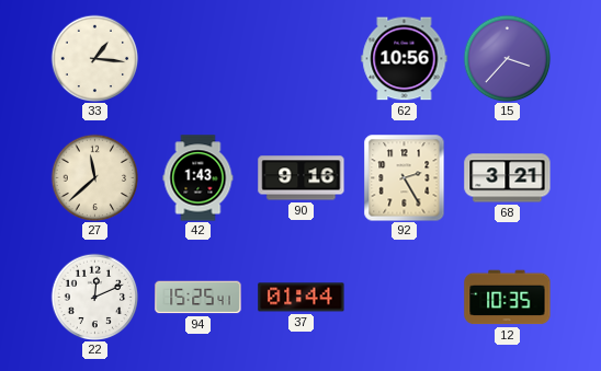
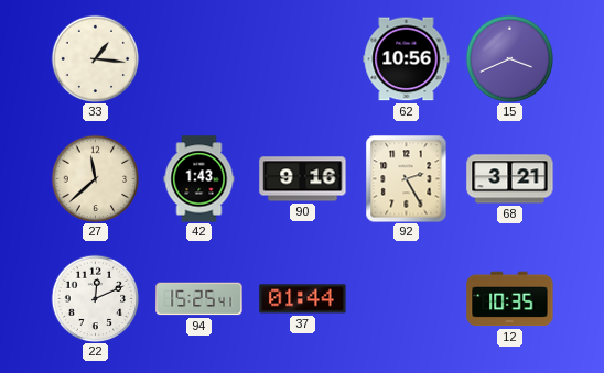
15: 3:37 -> 3:41 (509, 58)
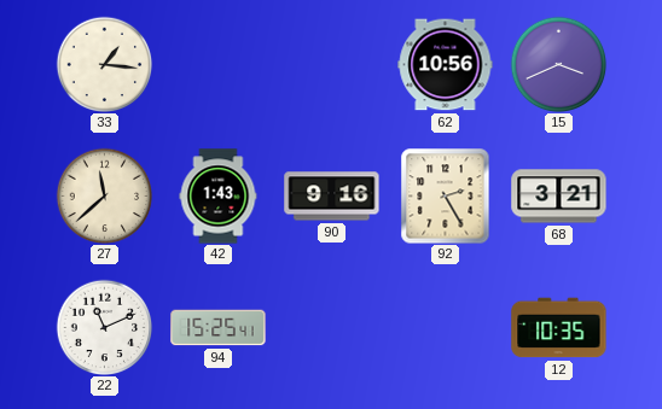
22: 12:11 -> 11:11 (104, 327)
37: 01:44 -> none (303, 299)
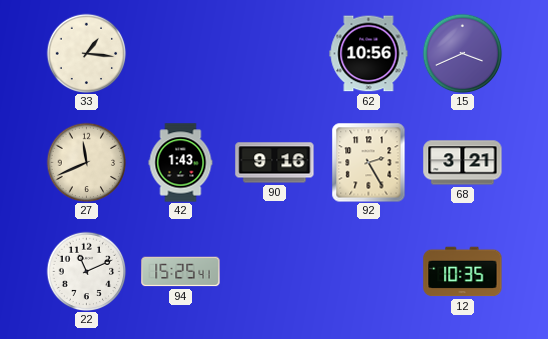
27: 11:38 -> 11:41 (86, 162)
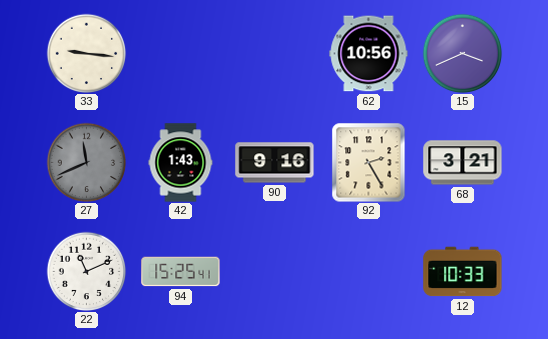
33: 1:16 -> 9:16 (86, 53)
27 dial: cream -> grey (86, 162)
12: 10:35 -> 10:33 (463, 272)
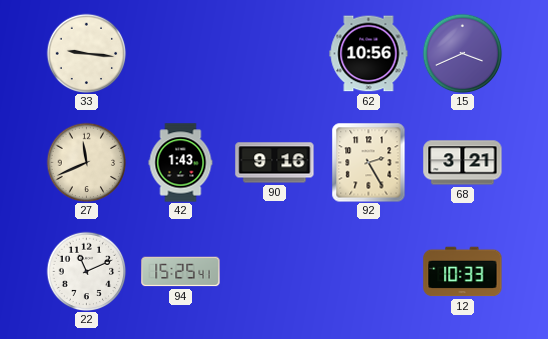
27 dial: grey -> cream (86, 162)
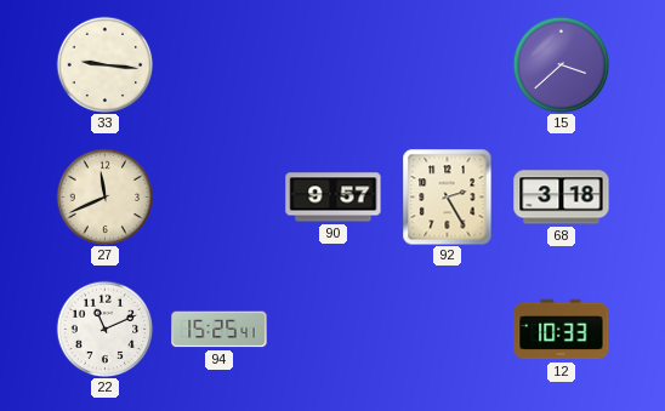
62: 10:56 -> none (369, 54)
15: 3:41 -> 3:38 (561, 64)
42: 1:43 -> none (181, 163)
90: 9:16 -> 9:57 (334, 198)
68: 3:21 -> 3:18 (562, 198)
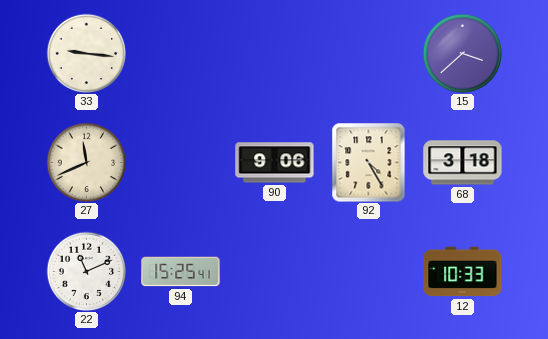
90: 9:57 -> 9:06 (275, 163)
92: 2:25 -> 4:25 (369, 163)
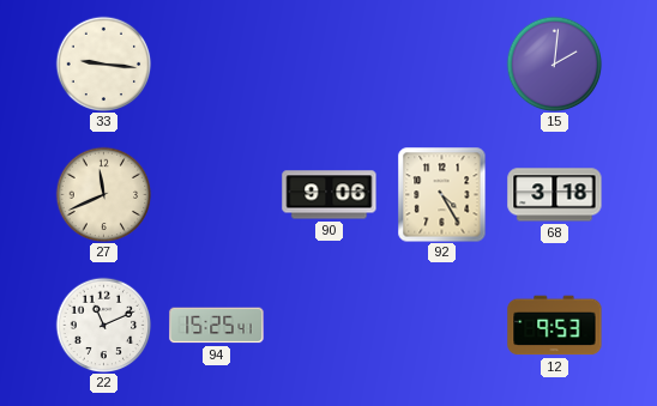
15: 3:38 -> 2:01 (554, 63)
12: 10:33 -> 9:53 (555, 326)
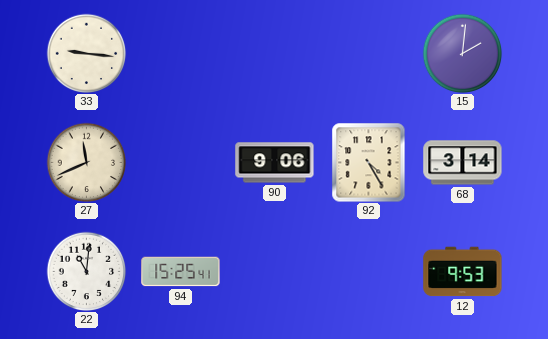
68: 3:18 -> 3:14 (463, 163)
22: 11:11 -> 11:01 (86, 271)
